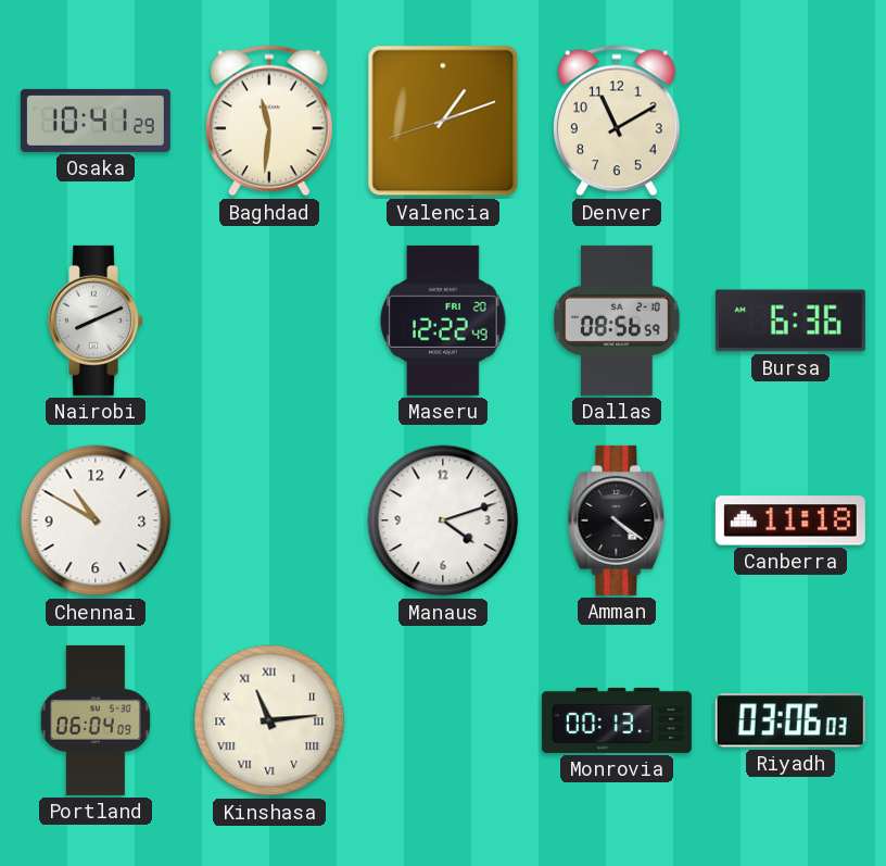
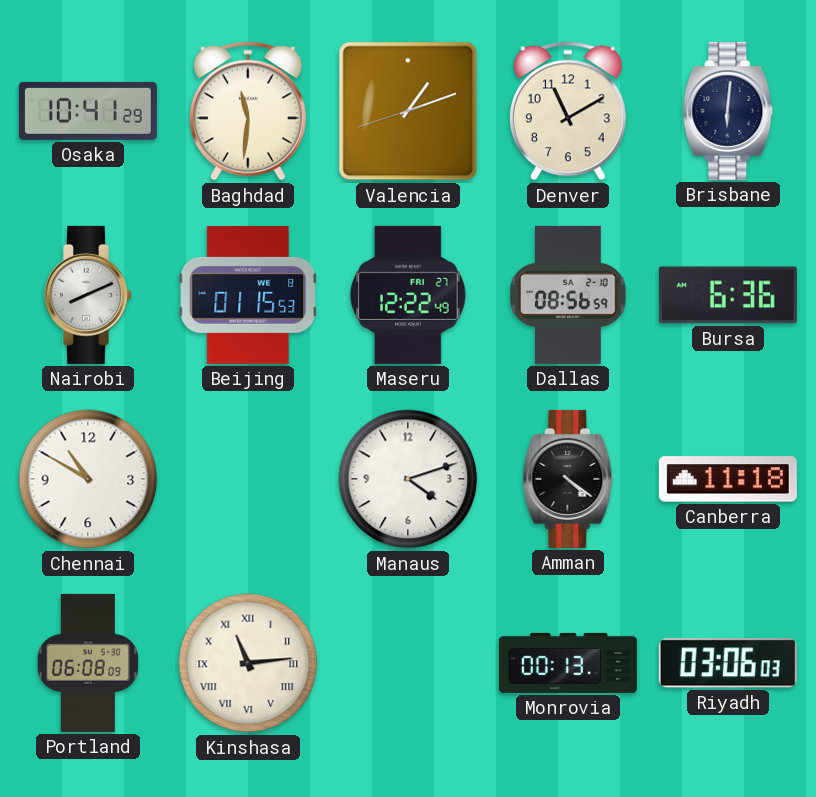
Brisbane: none -> 6:01 (728, 111)
Beijing: none -> 01:15 (248, 295)
Maseru date: FRI 20 -> FRI 27 (408, 295)
Portland: 06:04 -> 06:08 (88, 663)
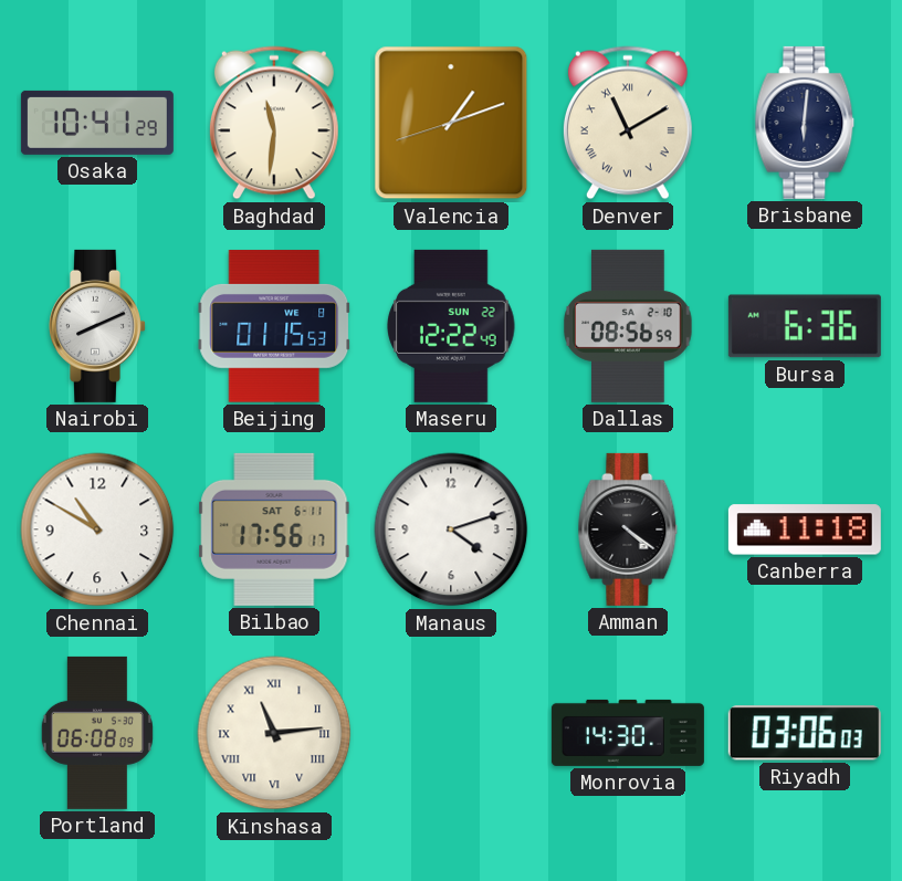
Denver numerals: Arabic -> Roman (628, 123)
Maseru date: FRI 27 -> SUN 22 (451, 326)
Bilbao: none -> 17:56 (274, 529)
Monrovia: 00:13 -> 14:30 (628, 733)
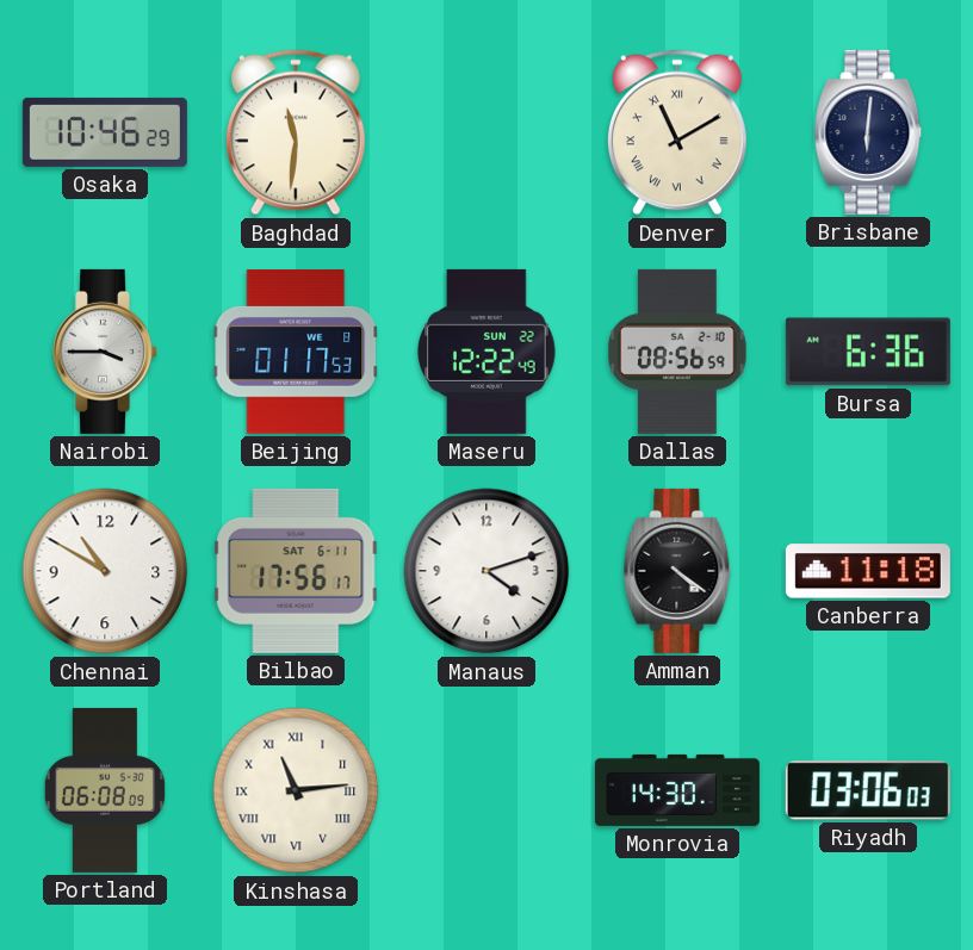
Osaka: 10:41 -> 10:46 (105, 132)
Valencia: 1:11 -> none (451, 123)
Nairobi: 8:11 -> 3:45 (106, 352)
Beijing: 01:15 -> 01:17 (296, 352)
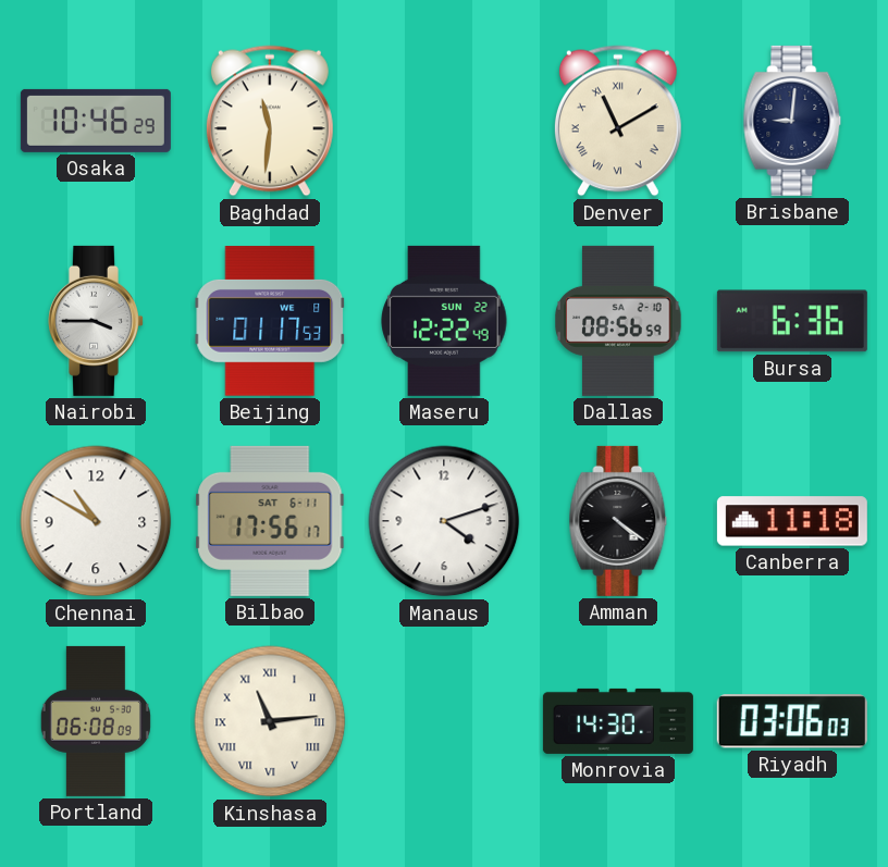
Brisbane: 6:01 -> 9:01 (792, 121)
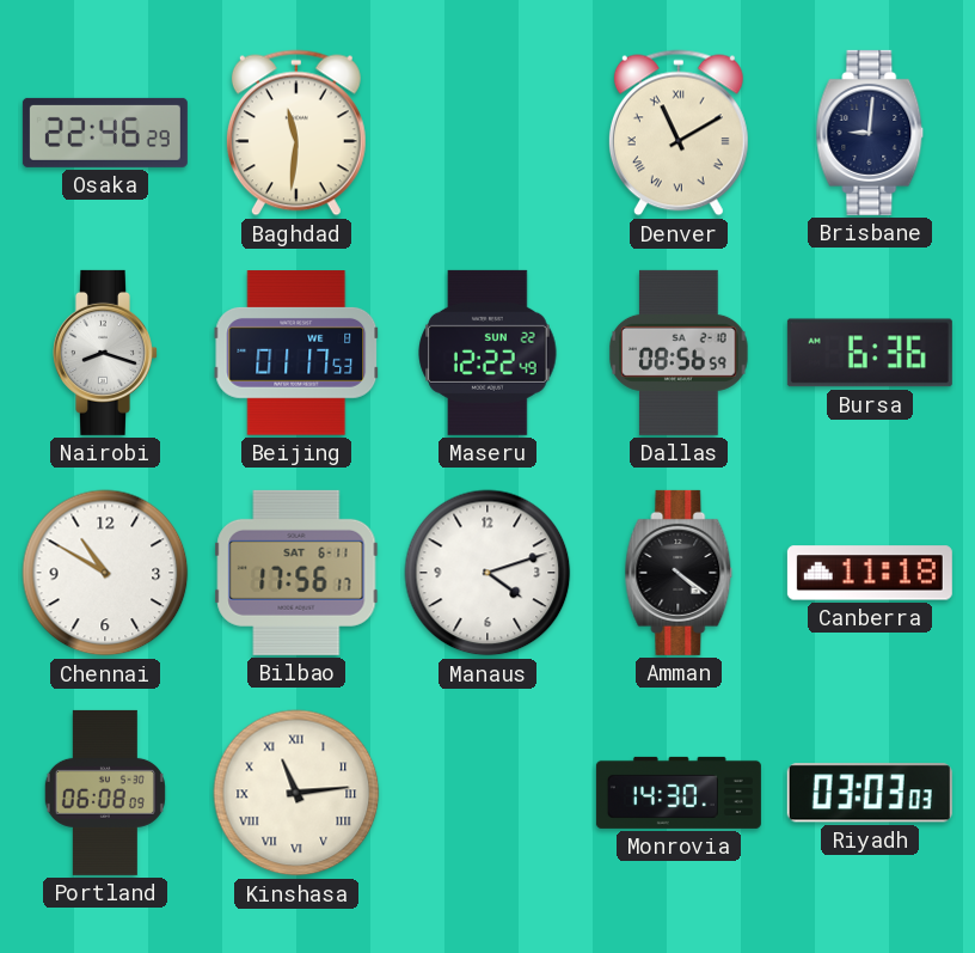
Osaka: 10:46 -> 22:46 (105, 133)
Nairobi: 3:45 -> 8:18 (106, 353)
Riyadh: 03:06 -> 03:03 (870, 793)
